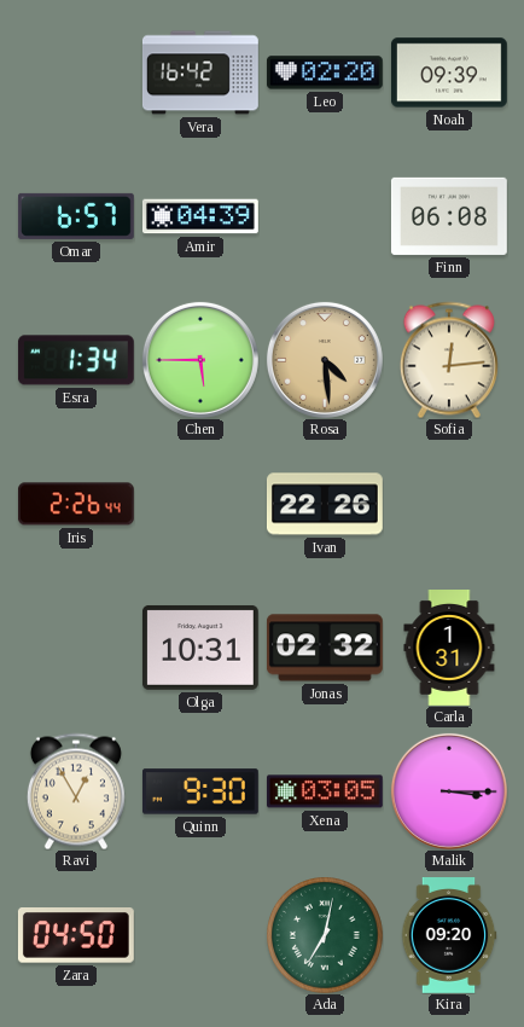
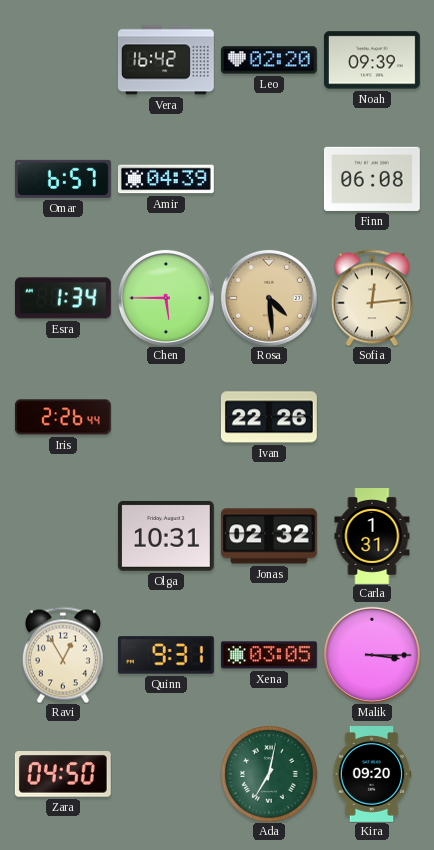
Quinn: 9:30 -> 9:31 (166, 655)
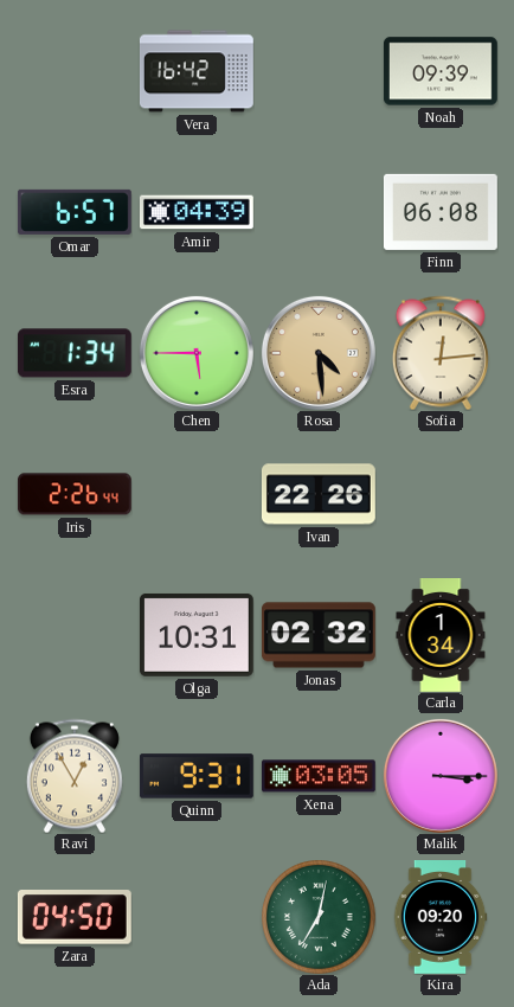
Leo: 02:20 -> none (269, 60)
Carla: 1:31 -> 1:34 (441, 636)
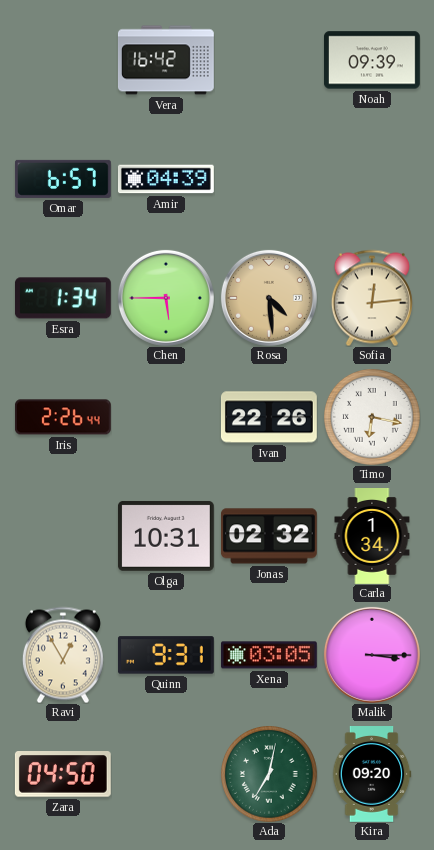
Finn: 06:08 -> none (441, 212)
Timo: none -> 6:17 (372, 417)
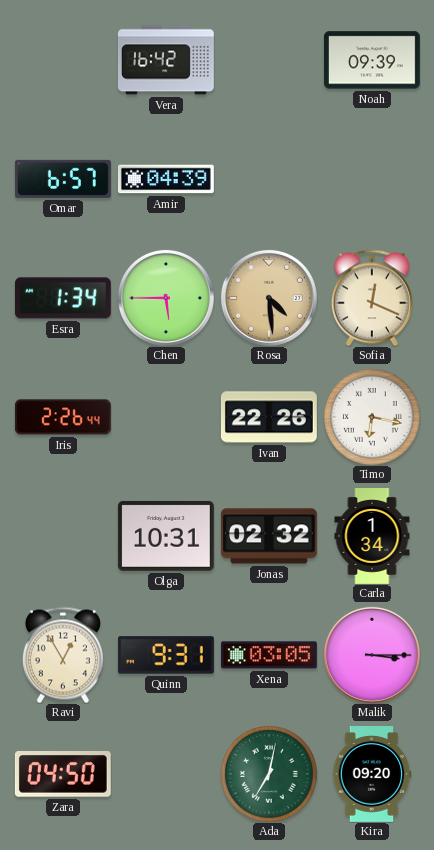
Sofia: 12:14 -> 12:19 (372, 298)
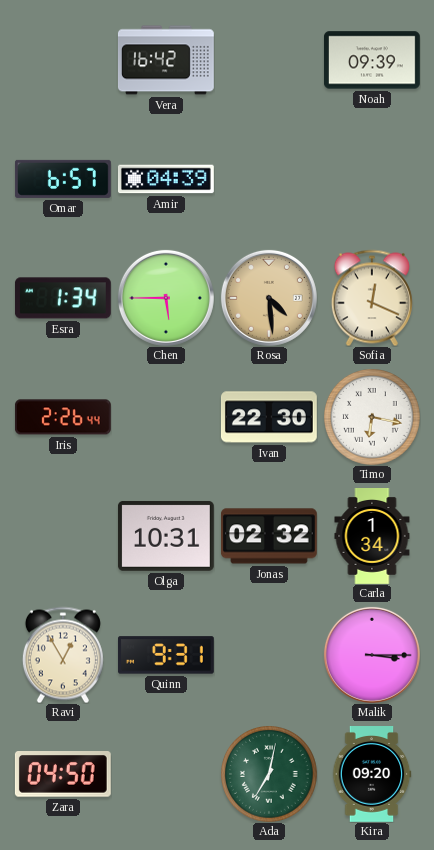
Ivan: 22:26 -> 22:30 (269, 417)
Xena: 03:05 -> none (269, 655)
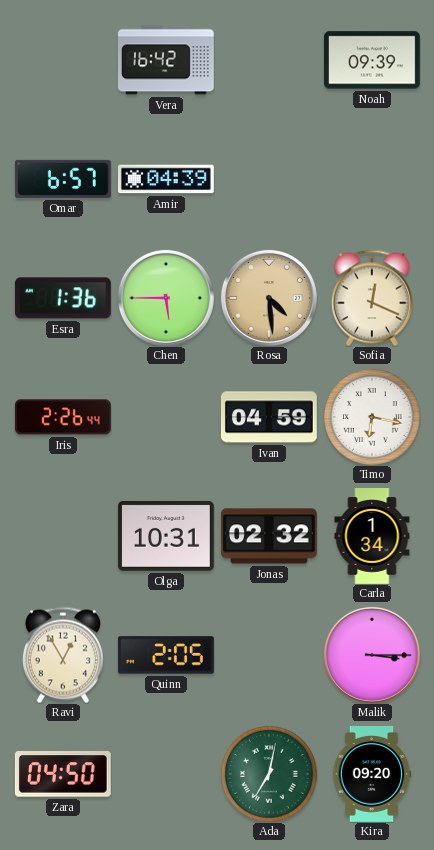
Esra: 1:34 -> 1:36 (63, 298)
Ivan: 22:30 -> 04:59 (269, 417)
Quinn: 9:31 -> 2:05 (166, 655)
